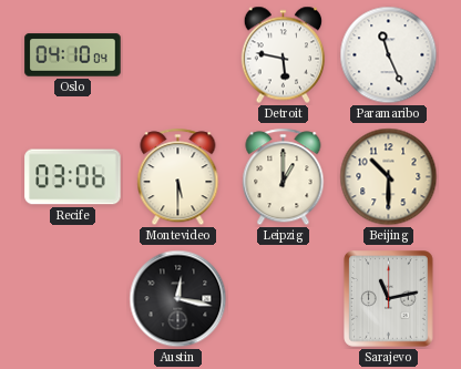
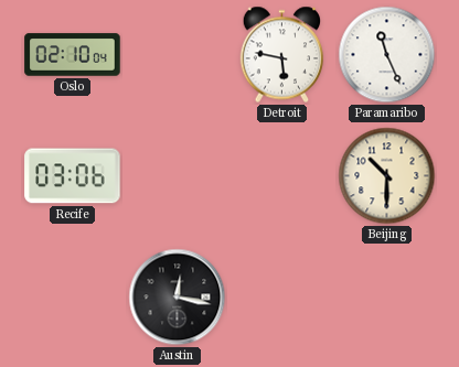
Oslo: 04:10 -> 02:10 (73, 55)
Montevideo: 5:30 -> none (178, 177)
Leipzig: 1:00 -> none (284, 177)
Sarajevo: 11:13 -> none (389, 299)
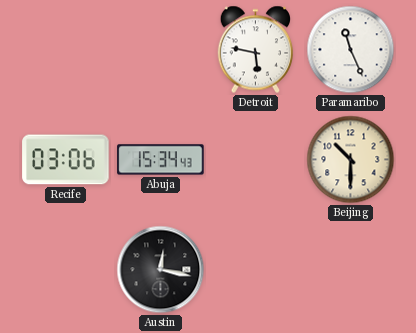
Oslo: 02:10 -> none (73, 55)
Abuja: none -> 15:34 (161, 160)
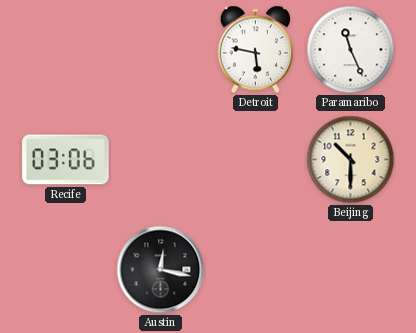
Abuja: 15:34 -> none (161, 160)
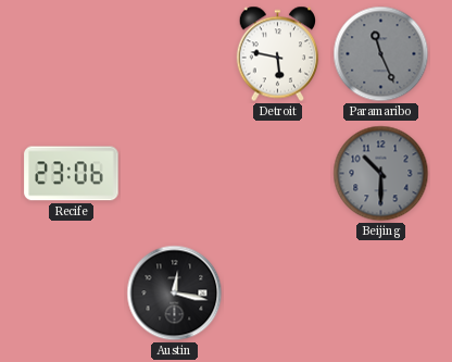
Paramaribo dial: white -> grey (381, 54)
Recife: 03:06 -> 23:06 (72, 174)
Beijing dial: cream -> grey (381, 174)
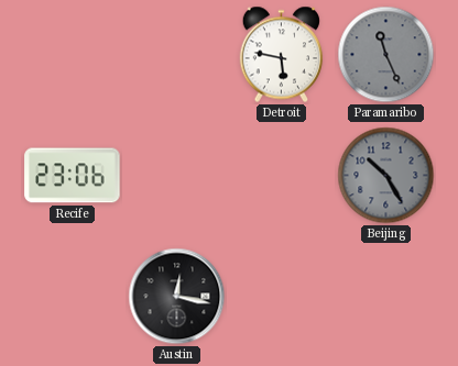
Beijing: 10:30 -> 10:25 (386, 176)
